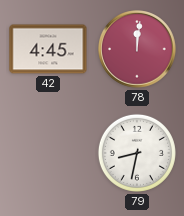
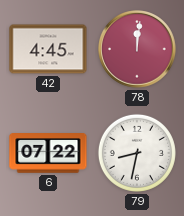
6: none -> 07:22 (48, 153)
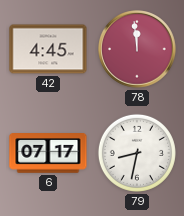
78: 12:01 -> 11:59 (137, 49)
6: 07:22 -> 07:17 (48, 153)
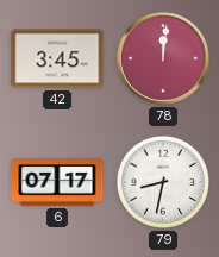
42: 4:45 -> 3:45 (57, 58)
78: 11:59 -> 12:01 (163, 58)
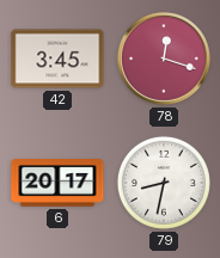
78: 12:01 -> 12:18 (164, 59)
6: 07:17 -> 20:17 (57, 183)
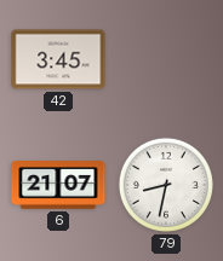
78: 12:18 -> none (164, 59)
6: 20:17 -> 21:07 (58, 185)
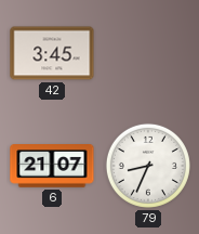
79: 8:32 -> 8:34 (148, 166)
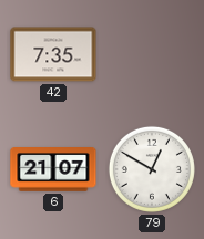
42: 3:45 -> 7:35 (53, 54)
79: 8:34 -> 12:50 (152, 169)
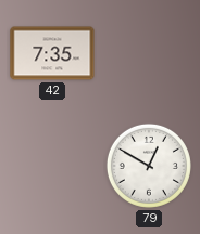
6: 21:07 -> none (53, 169)
